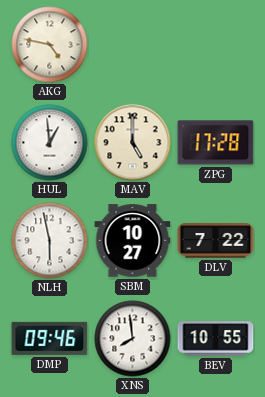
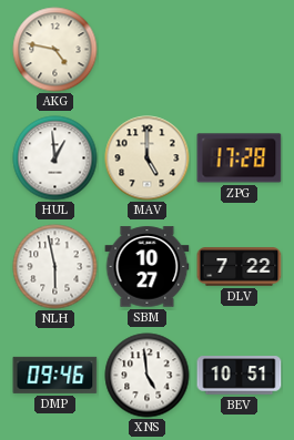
XNS: 7:59 -> 4:59 (148, 376)
BEV: 10:55 -> 10:51 (240, 376)
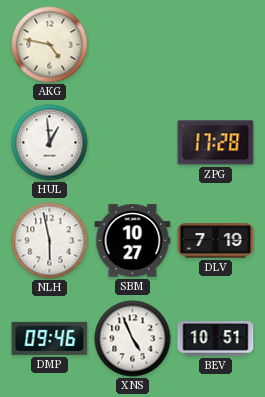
MAV: 5:00 -> none (148, 158)
DLV: 7:22 -> 7:19 (216, 241)
XNS: 4:59 -> 4:56 (133, 339)
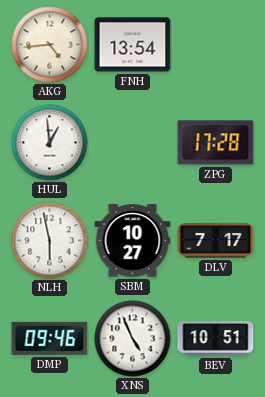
AKG: 4:47 -> 4:44 (50, 45)
FNH: none -> 13:54 (133, 45)
DLV: 7:19 -> 7:17 (216, 241)
